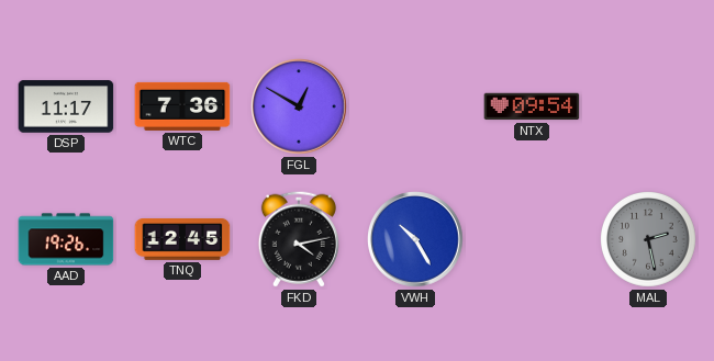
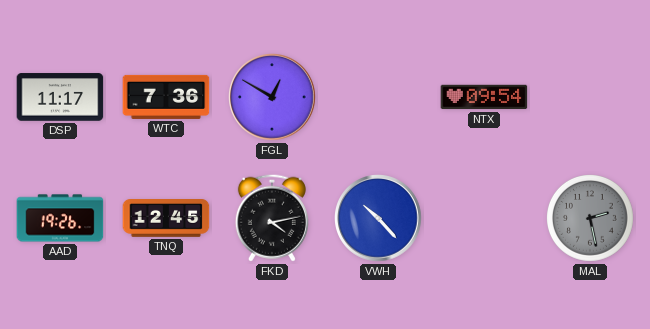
VWH: 10:25 -> 10:23 (379, 219)
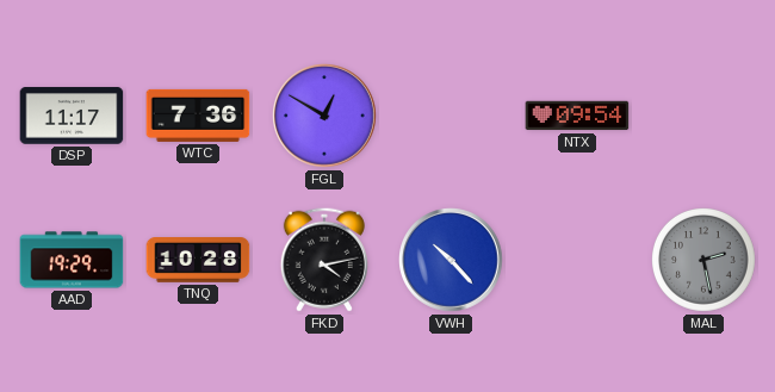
AAD: 19:26 -> 19:29 (72, 260)
TNQ: 12:45 -> 10:28 (198, 261)
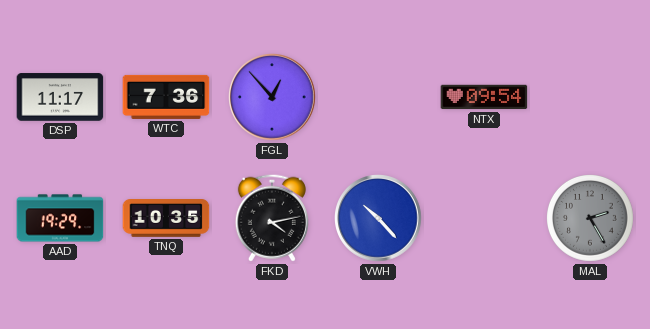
FGL: 12:50 -> 12:53 (273, 98)
TNQ: 10:28 -> 10:35 (166, 219)
MAL: 2:28 -> 2:25 (591, 219)
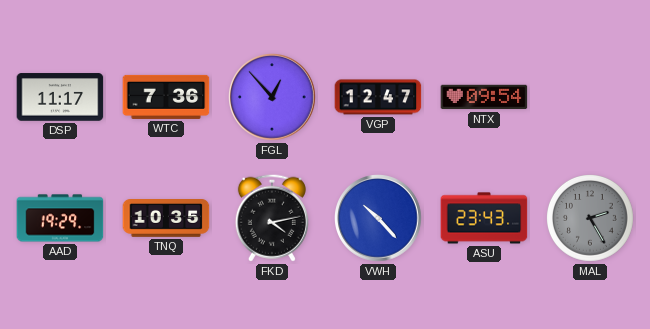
VGP: none -> 12:47 (378, 97)
ASU: none -> 23:43 (484, 218)
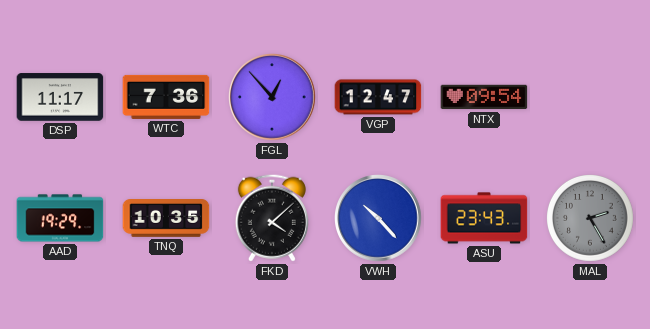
FKD: 4:13 -> 4:08 (272, 218)
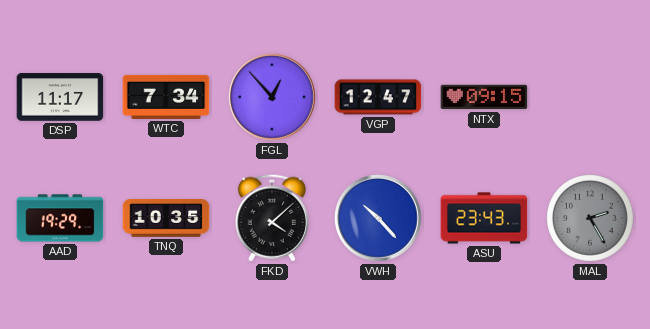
WTC: 7:36 -> 7:34 (166, 97)
NTX: 09:54 -> 09:15 (484, 97)
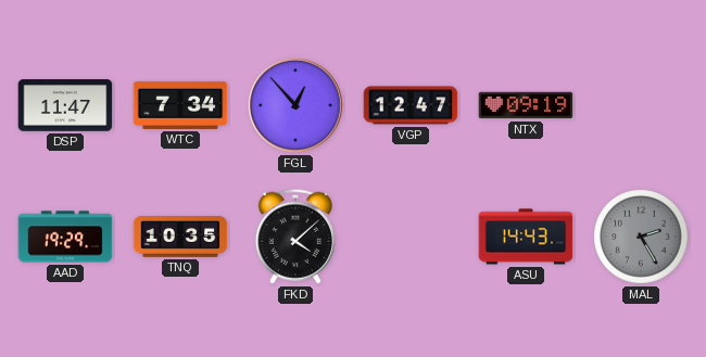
DSP: 11:17 -> 11:47 (65, 105)
NTX: 09:15 -> 09:19 (526, 105)
VWH: 10:23 -> none (379, 219)
ASU: 23:43 -> 14:43 (526, 237)
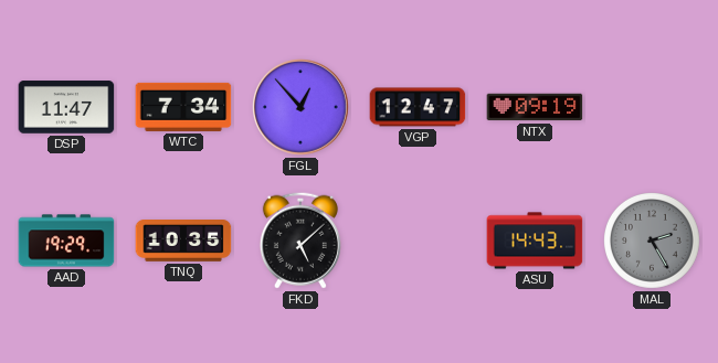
FKD: 4:08 -> 5:08 (300, 241)
